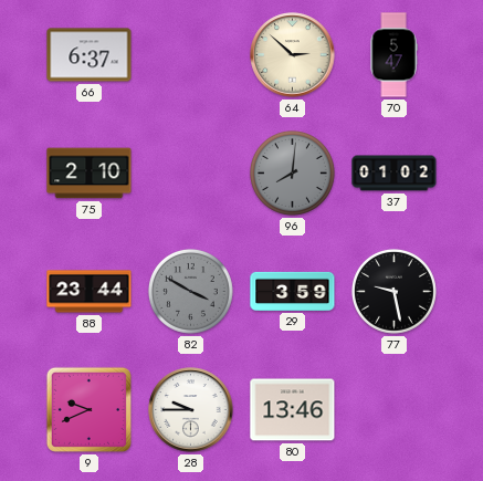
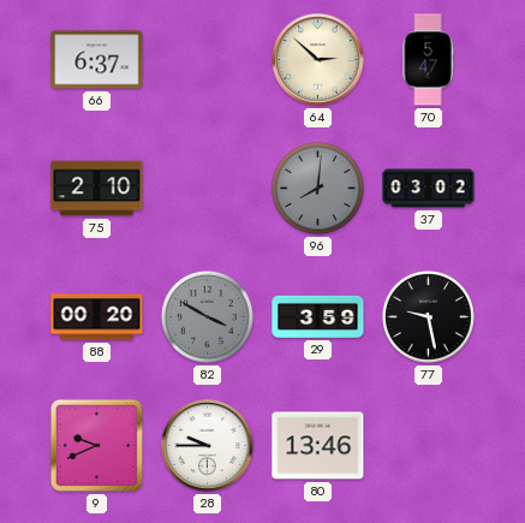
37: 01:02 -> 03:02 (429, 189)
88: 23:44 -> 00:20 (97, 317)
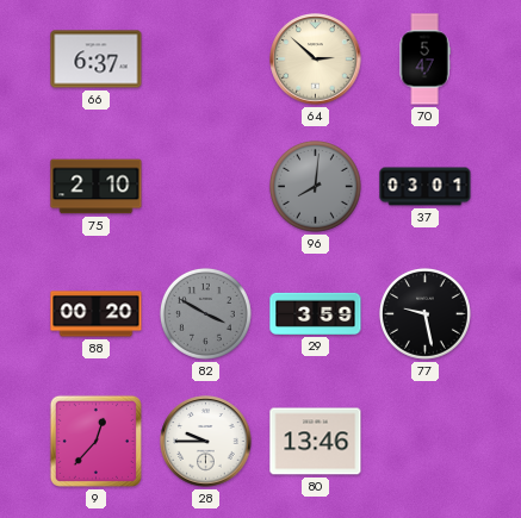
37: 03:02 -> 03:01 (426, 187)
9: 9:41 -> 12:37 (95, 441)
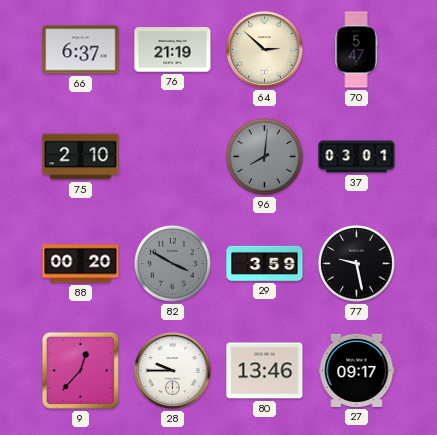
76: none -> 21:19 (173, 50)
27: none -> 09:17 (357, 370)
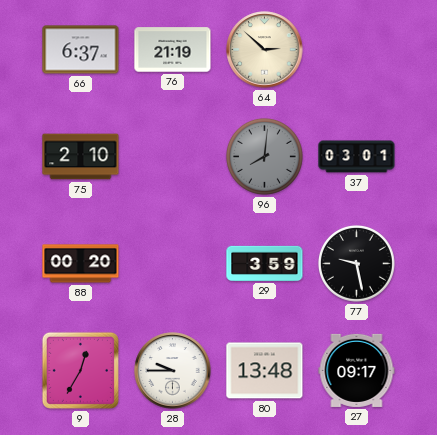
70: 5:47 -> none (356, 50)
82: 3:50 -> none (172, 263)
9: 12:37 -> 12:35 (80, 370)
80: 13:46 -> 13:48 (265, 371)
